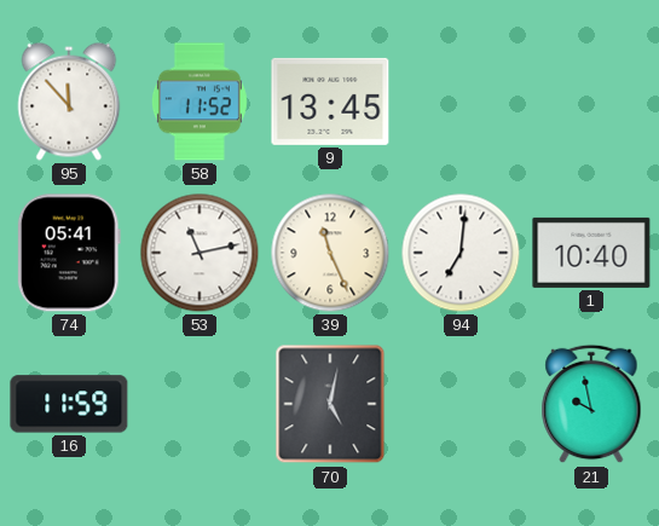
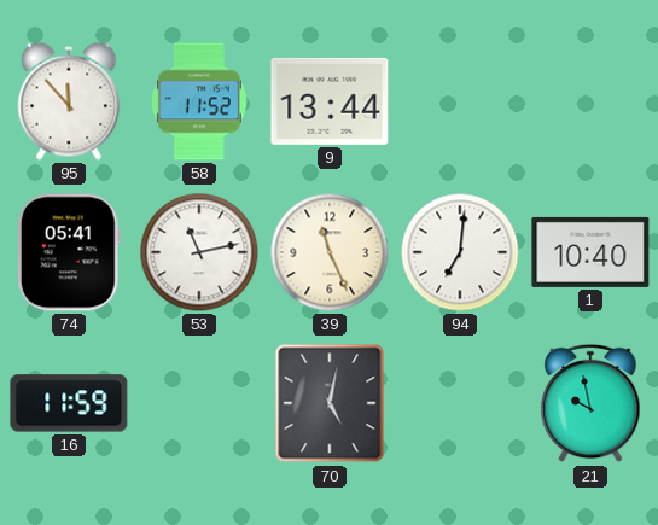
9: 13:45 -> 13:44 (330, 101)
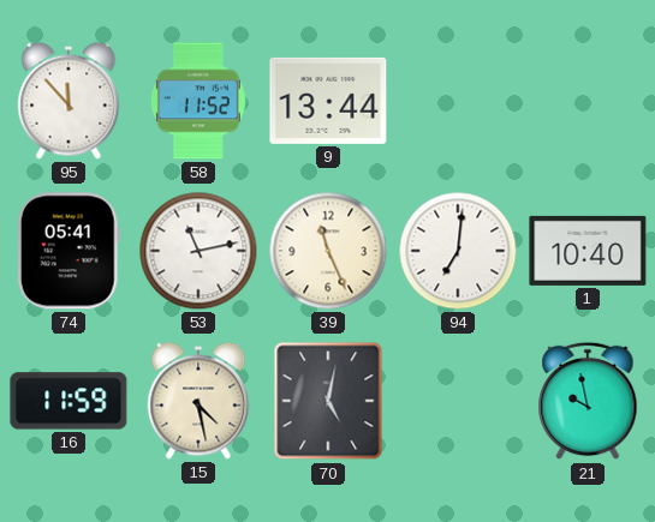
15: none -> 4:28 (198, 401)
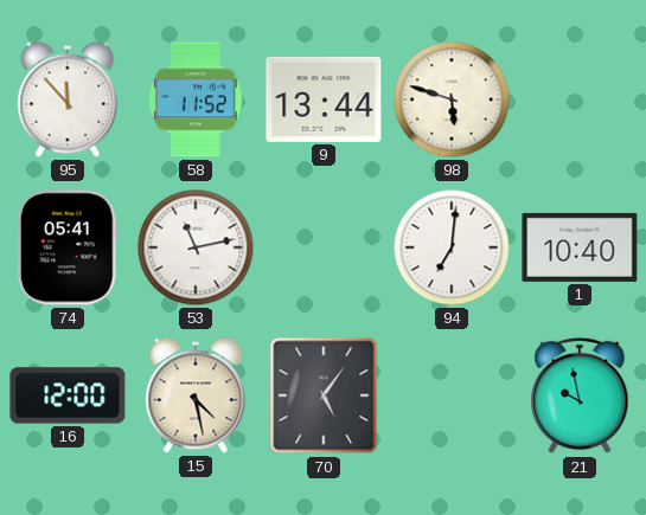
98: none -> 5:48 (452, 99)
39: 11:26 -> none (328, 251)
16: 11:59 -> 12:00 (68, 395)
70: 5:02 -> 5:06 (324, 395)
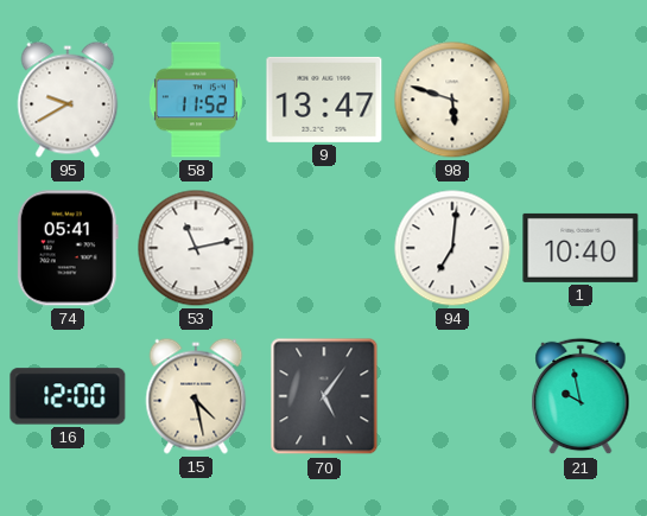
95: 11:53 -> 9:40 (68, 100)
9: 13:44 -> 13:47 (324, 100)
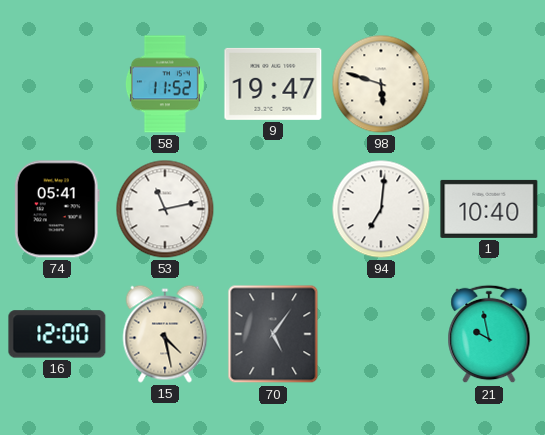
95: 9:40 -> none (68, 100)
9: 13:47 -> 19:47 (273, 84)
